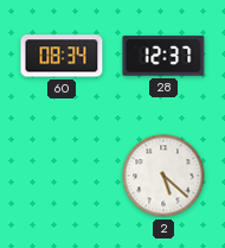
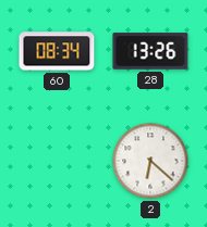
28: 12:37 -> 13:26 (150, 51)
2: 5:22 -> 6:22 (150, 161)
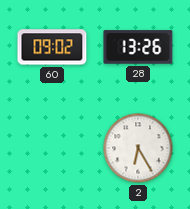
60: 08:34 -> 09:02 (52, 47)
2: 6:22 -> 6:25 (138, 148)
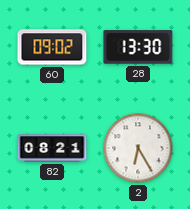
28: 13:26 -> 13:30 (138, 47)
82: none -> 08:21 (52, 148)
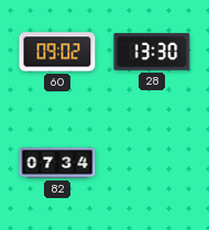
82: 08:21 -> 07:34 (57, 163)
2: 6:25 -> none (138, 148)
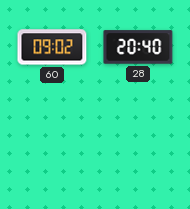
28: 13:30 -> 20:40 (138, 47)
82: 07:34 -> none (57, 163)
